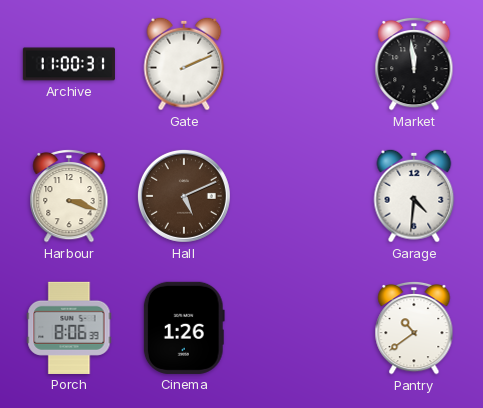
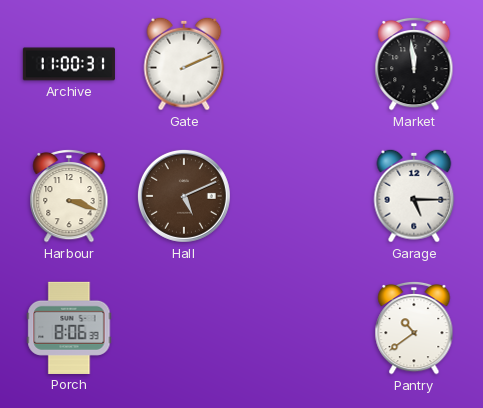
Garage: 4:31 -> 5:15 (414, 196)
Cinema: 1:26 -> none (184, 328)
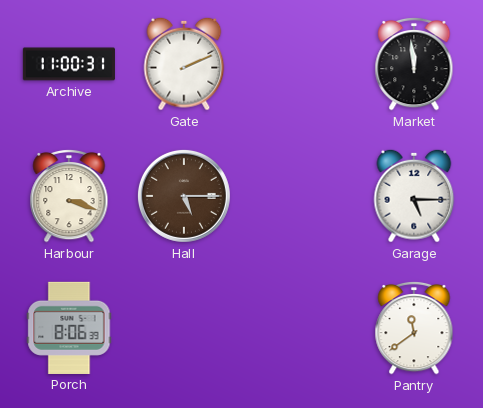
Hall: 5:11 -> 5:15 (184, 196)
Pantry: 10:39 -> 11:39 (414, 328)
